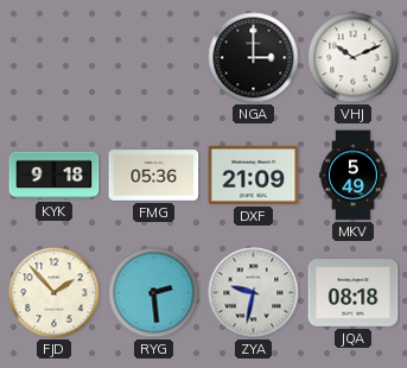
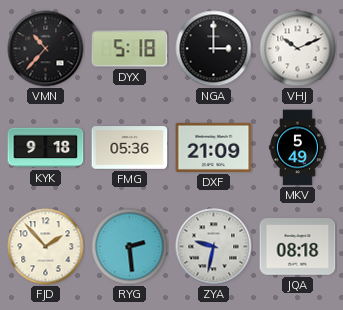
VMN: none -> 10:37 (46, 49)
DYX: none -> 5:18 (130, 49)
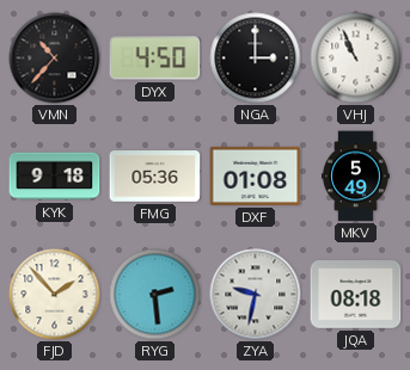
DYX: 5:18 -> 4:50 (155, 58)
VHJ: 10:11 -> 10:56 (356, 58)
DXF: 21:09 -> 01:08 (256, 175)
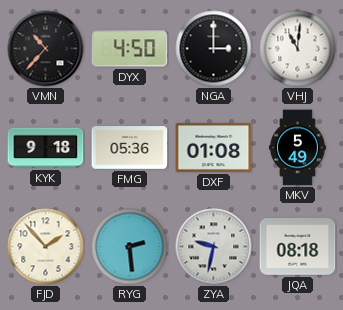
VHJ: 10:56 -> 11:01 (298, 49)
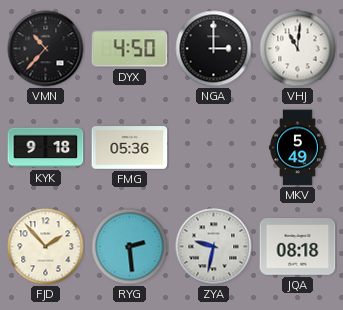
DXF: 01:08 -> none (214, 147)
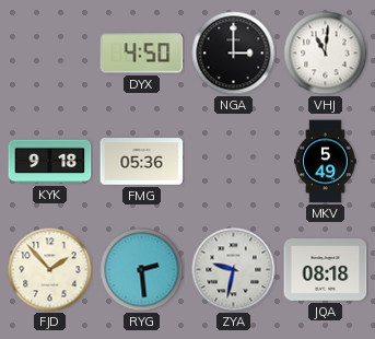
VMN: 10:37 -> none (46, 49)
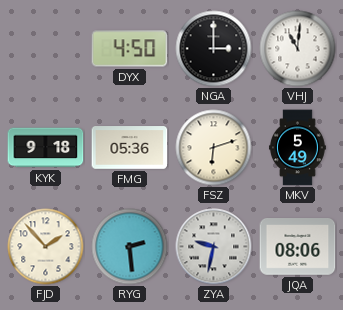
FSZ: none -> 6:12 (214, 148)
JQA: 08:18 -> 08:06 (298, 247)
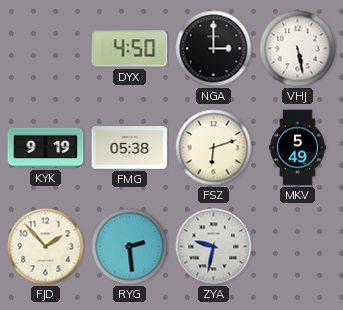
VHJ: 11:01 -> 5:28 (298, 49)
KYK: 9:18 -> 9:19 (46, 148)
FMG: 05:36 -> 05:38 (130, 148)
JQA: 08:06 -> none (298, 247)
